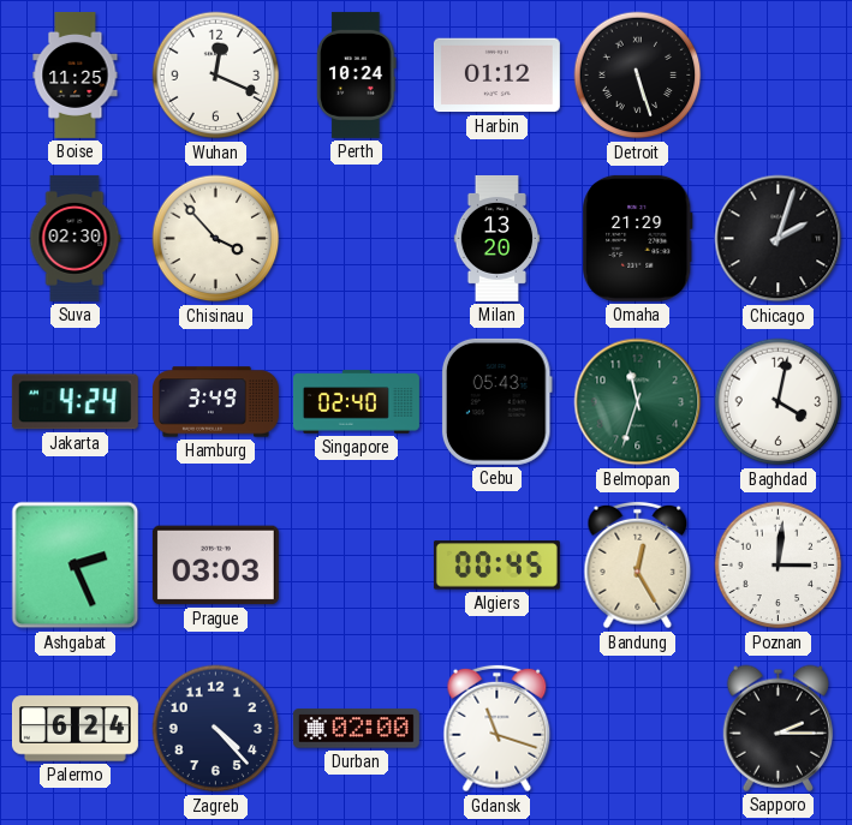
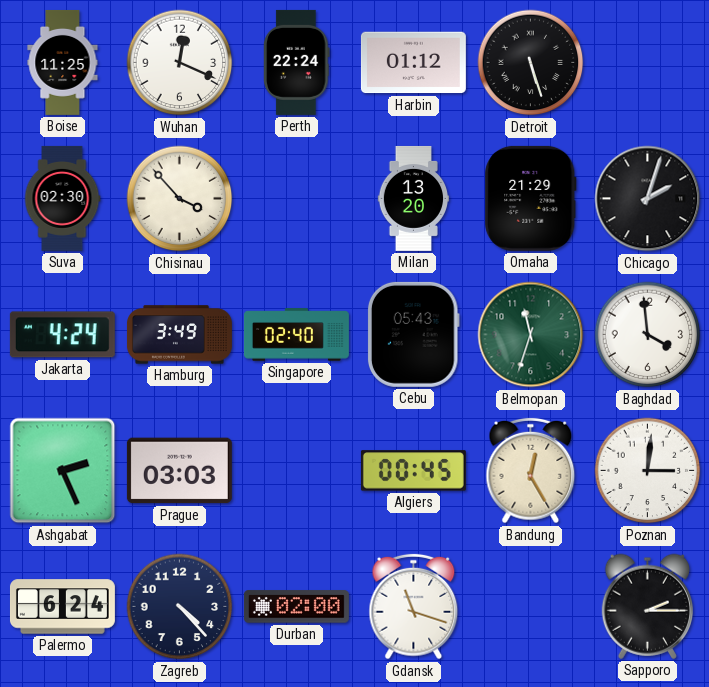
Perth: 10:24 -> 22:24 (297, 62)
Baghdad: 4:02 -> 3:59 (648, 335)
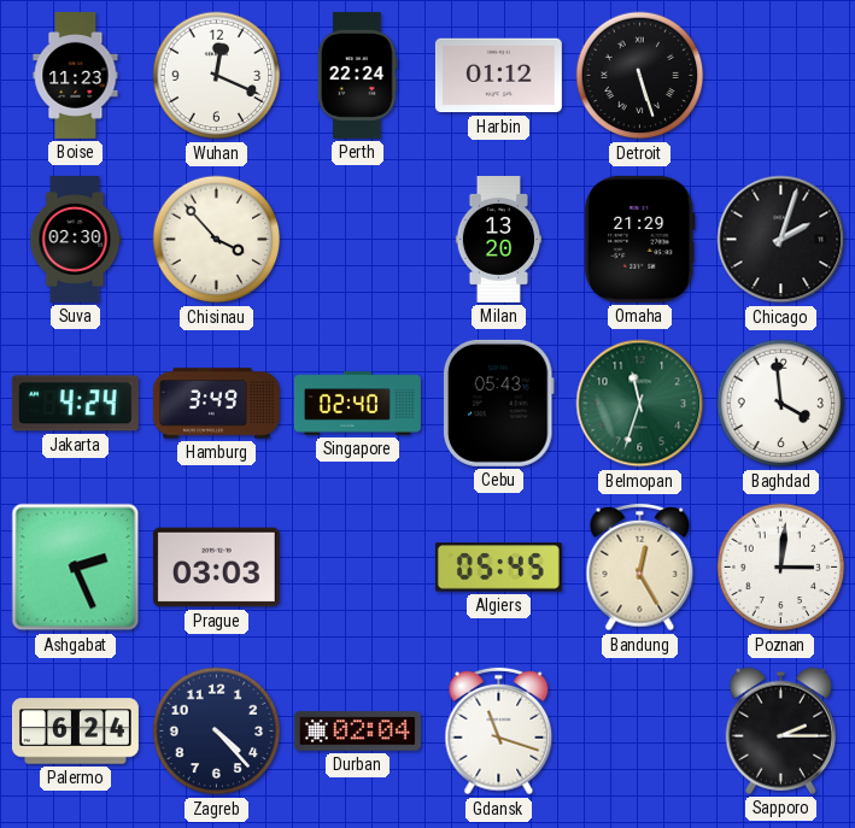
Boise: 11:25 -> 11:23 (76, 75)
Algiers: 00:45 -> 05:45 (498, 568)
Durban: 02:00 -> 02:04 (357, 732)
